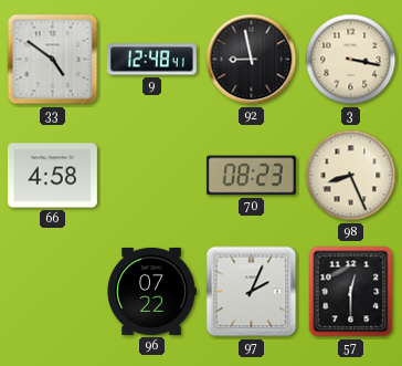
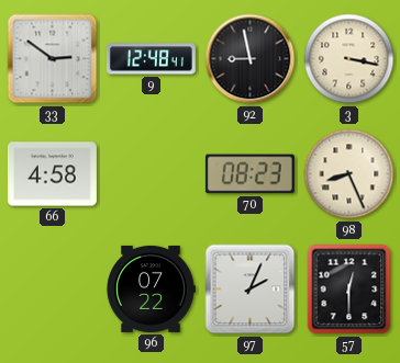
33: 4:51 -> 2:51 (53, 59)
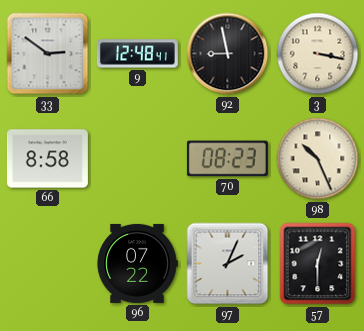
66: 4:58 -> 8:58 (47, 159)
98: 8:26 -> 10:26 (318, 159)
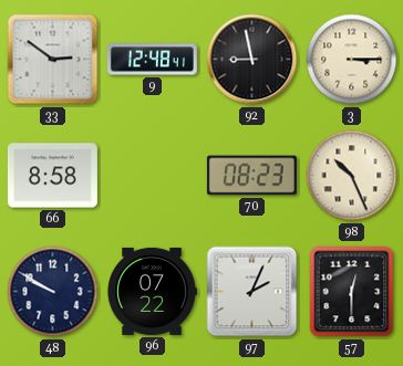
3: 3:17 -> 3:15 (352, 60)
48: none -> 9:50 (53, 292)
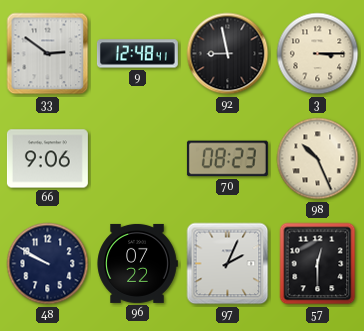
66: 8:58 -> 9:06 (47, 159)
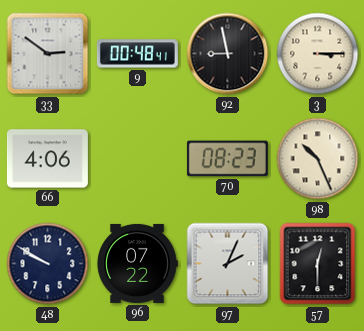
9: 12:48 -> 00:48 (137, 54)
66: 9:06 -> 4:06 (47, 159)
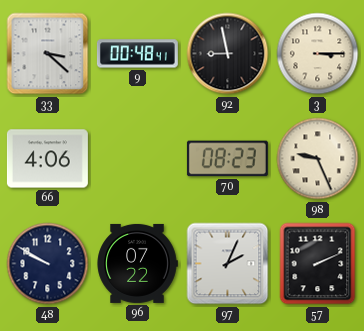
33: 2:51 -> 3:22 (48, 54)
98: 10:26 -> 9:26 (318, 159)
57: 12:30 -> 2:11 (318, 264)
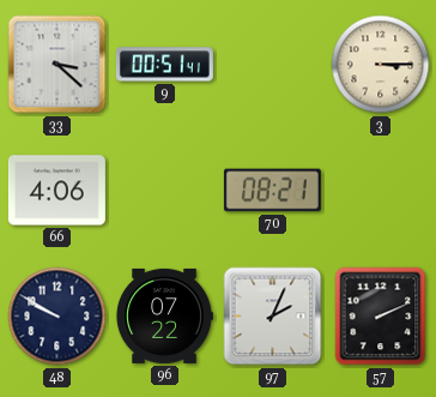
9: 00:48 -> 00:51 (164, 65)
92: 8:58 -> none (228, 54)
70: 08:23 -> 08:21 (272, 191)
98: 9:26 -> none (318, 159)
